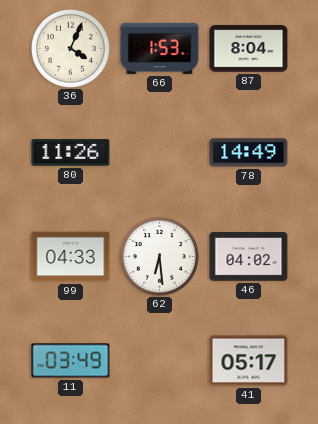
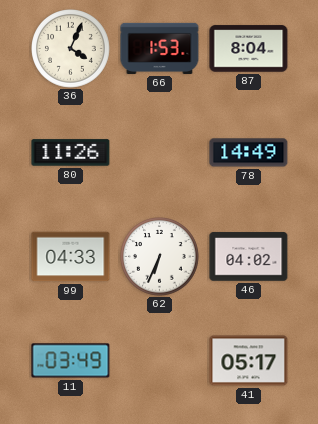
62: 6:29 -> 6:34 (160, 257)
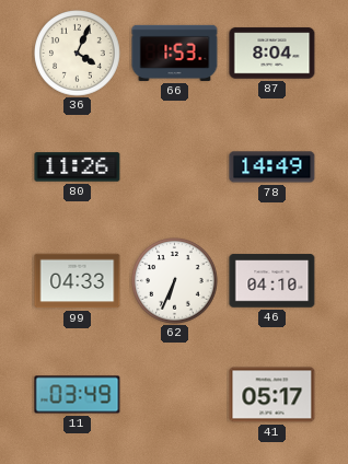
46: 04:02 -> 04:10 (272, 281)
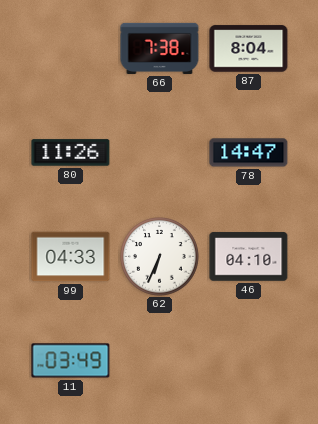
36: 4:04 -> none (78, 54)
66: 1:53 -> 7:38 (160, 48)
78: 14:49 -> 14:47 (249, 153)
41: 05:17 -> none (272, 395)
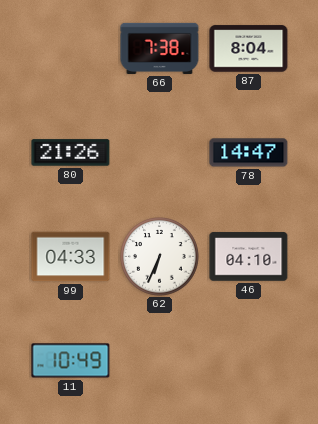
80: 11:26 -> 21:26 (71, 153)
11: 03:49 -> 10:49 (71, 361)
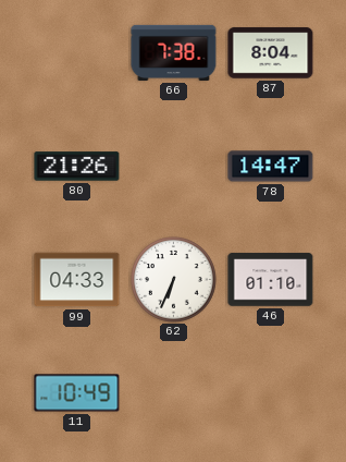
46: 04:10 -> 01:10 (271, 280)
